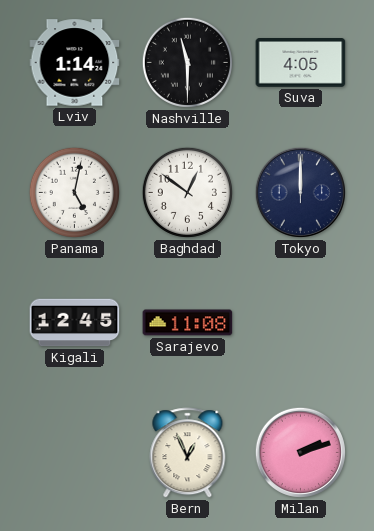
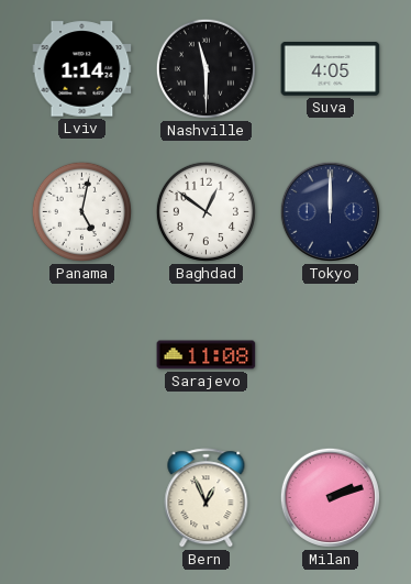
Kigali: 12:45 -> none (75, 323)
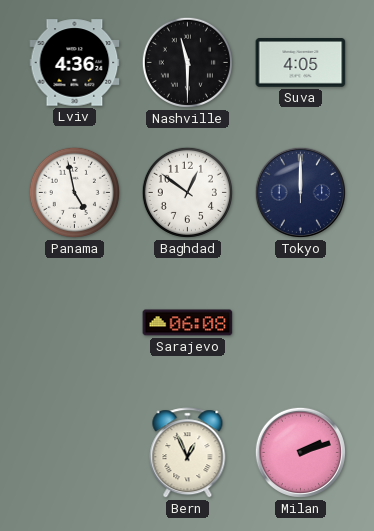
Lviv: 1:14 -> 4:36 (75, 63)
Panama: 5:02 -> 4:58 (74, 192)
Sarajevo: 11:08 -> 06:08 (188, 323)
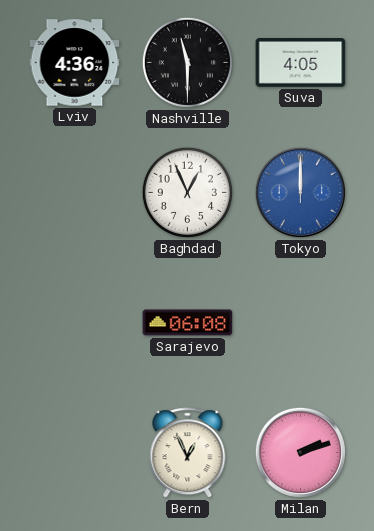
Panama: 4:58 -> none (74, 192)
Baghdad: 12:51 -> 12:56 (187, 192)
Tokyo dial: navy -> blue (300, 192)
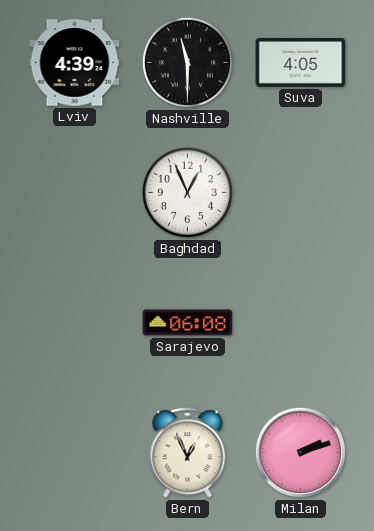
Lviv: 4:36 -> 4:39 (75, 63)
Tokyo: 12:00 -> none (300, 192)
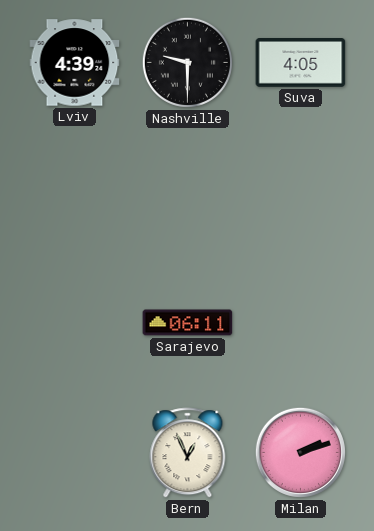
Nashville: 11:30 -> 9:30 (187, 62)
Baghdad: 12:56 -> none (187, 192)
Sarajevo: 06:08 -> 06:11 (188, 323)
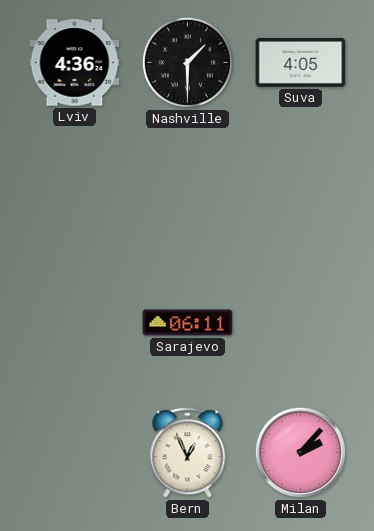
Lviv: 4:39 -> 4:36 (75, 63)
Nashville: 9:30 -> 1:30 (187, 62)
Milan: 2:12 -> 2:07 (300, 452)
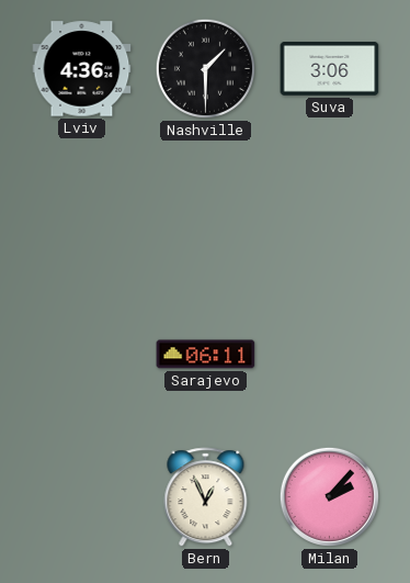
Suva: 4:05 -> 3:06 (330, 69)
